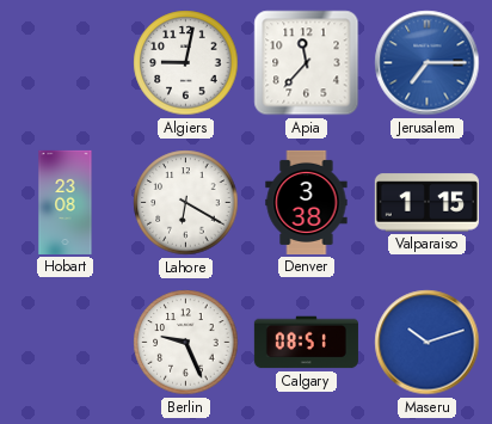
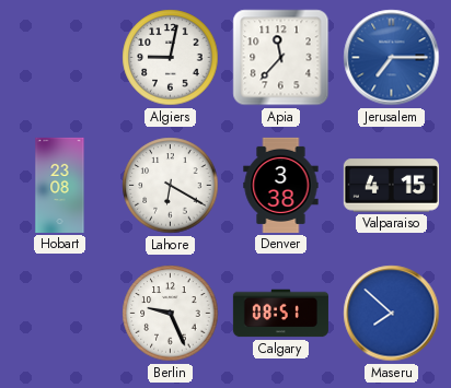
Valparaiso: 1:15 -> 4:15 (391, 186)
Maseru: 10:12 -> 7:52 (392, 314)
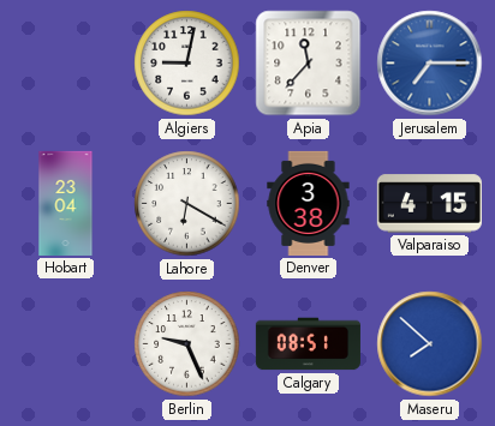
Hobart: 23:08 -> 23:04 (66, 203)
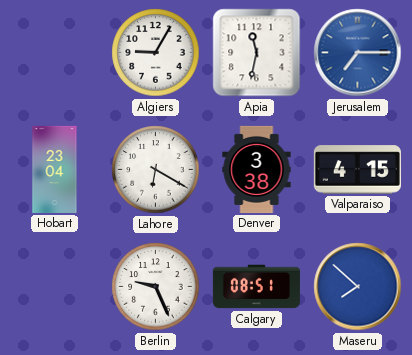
Algiers: 9:02 -> 9:05 (156, 53)
Apia: 11:37 -> 11:32 (257, 53)
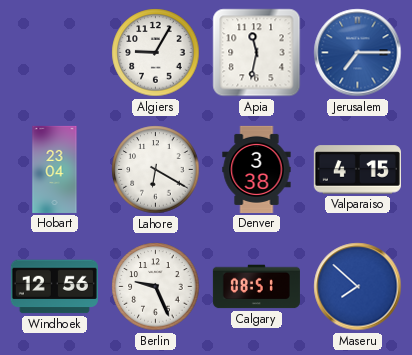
Windhoek: none -> 12:56 (54, 287)
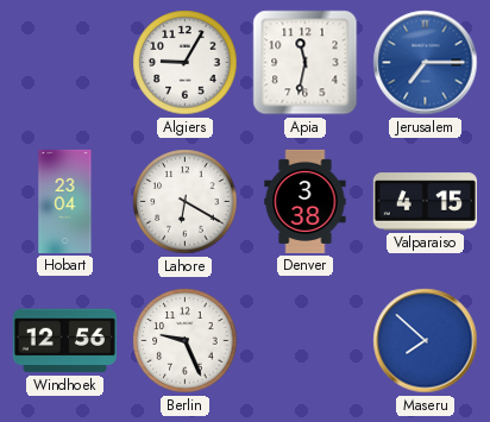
Calgary: 08:51 -> none (256, 287)
